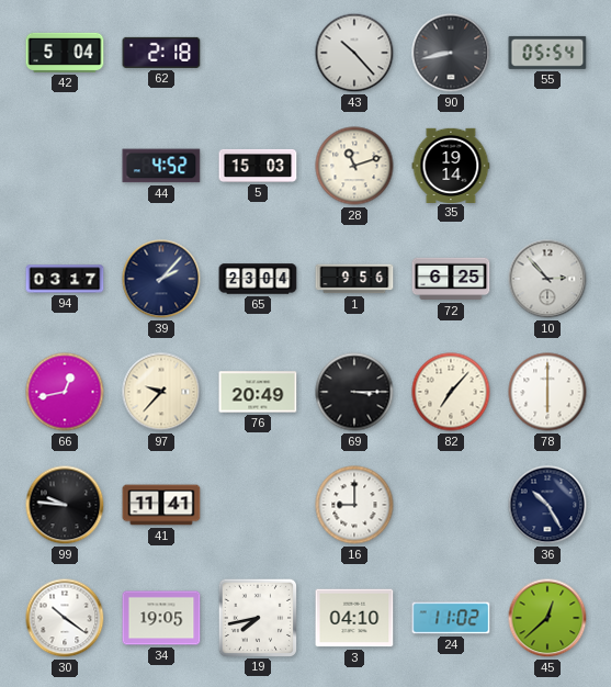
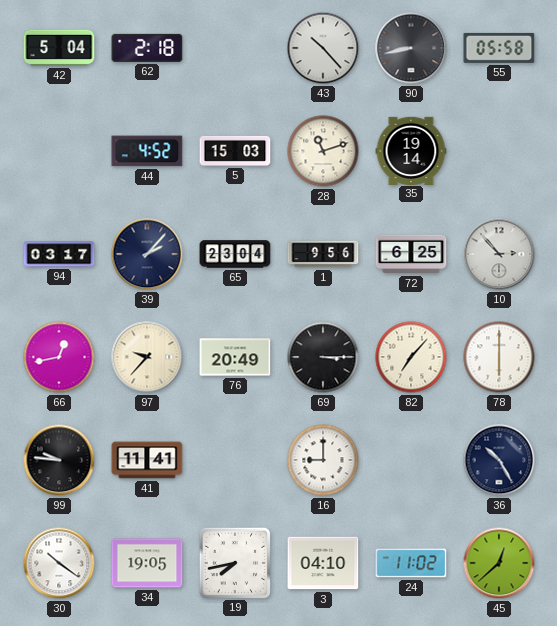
55: 05:54 -> 05:58 (499, 48)
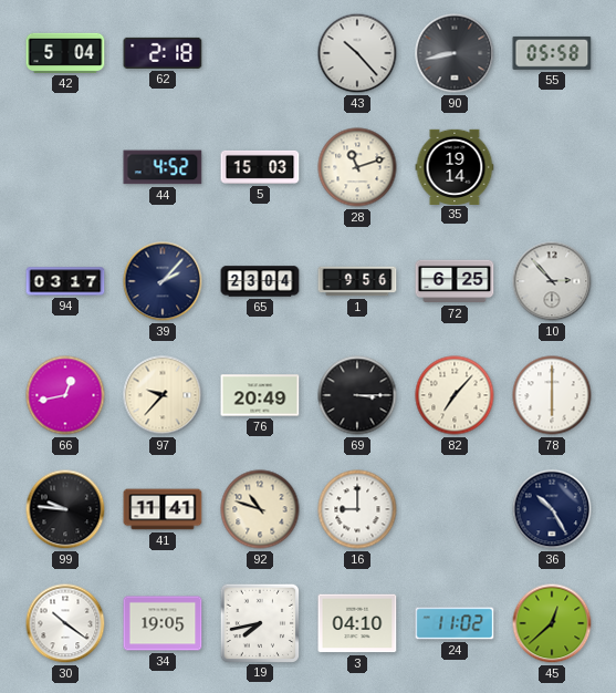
92: none -> 10:48 (260, 509)
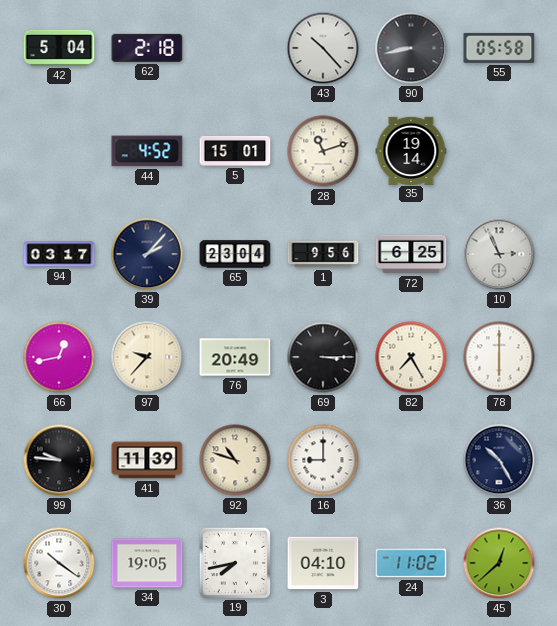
5: 15:03 -> 15:01 (235, 151)
10: 2:53 -> 2:56 (499, 254)
82: 7:07 -> 7:25 (411, 357)
41: 11:41 -> 11:39 (147, 460)
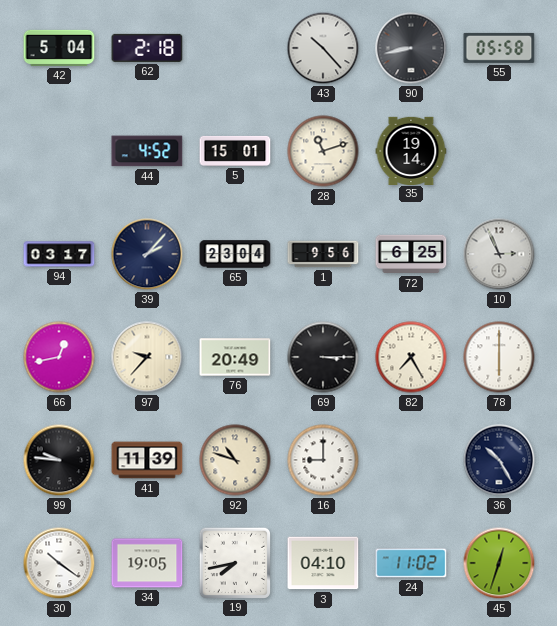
45: 12:38 -> 12:33 (499, 563)
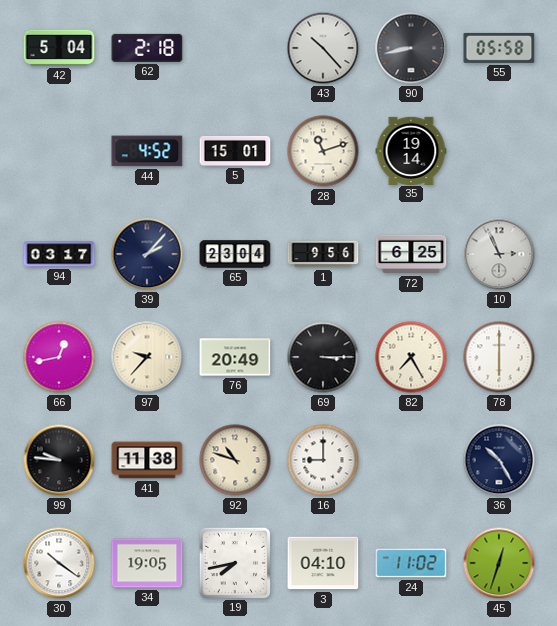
41: 11:39 -> 11:38 (147, 460)
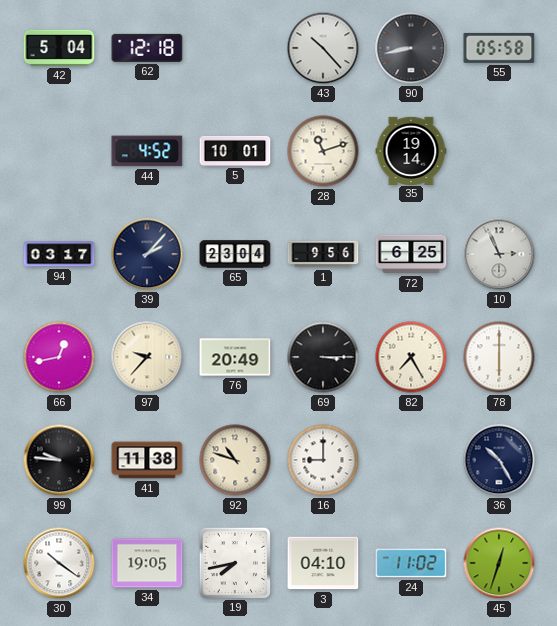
62: 2:18 -> 12:18 (147, 48)
5: 15:01 -> 10:01 (235, 151)
